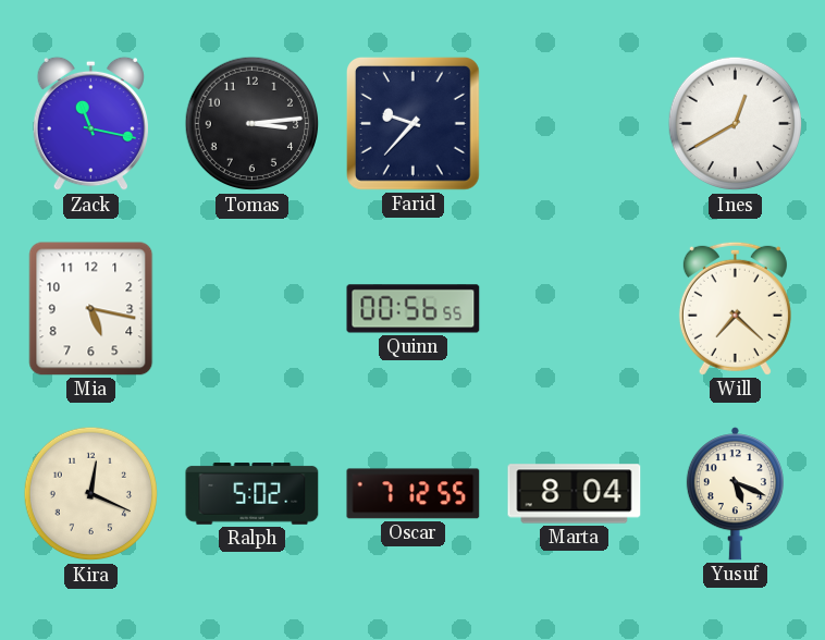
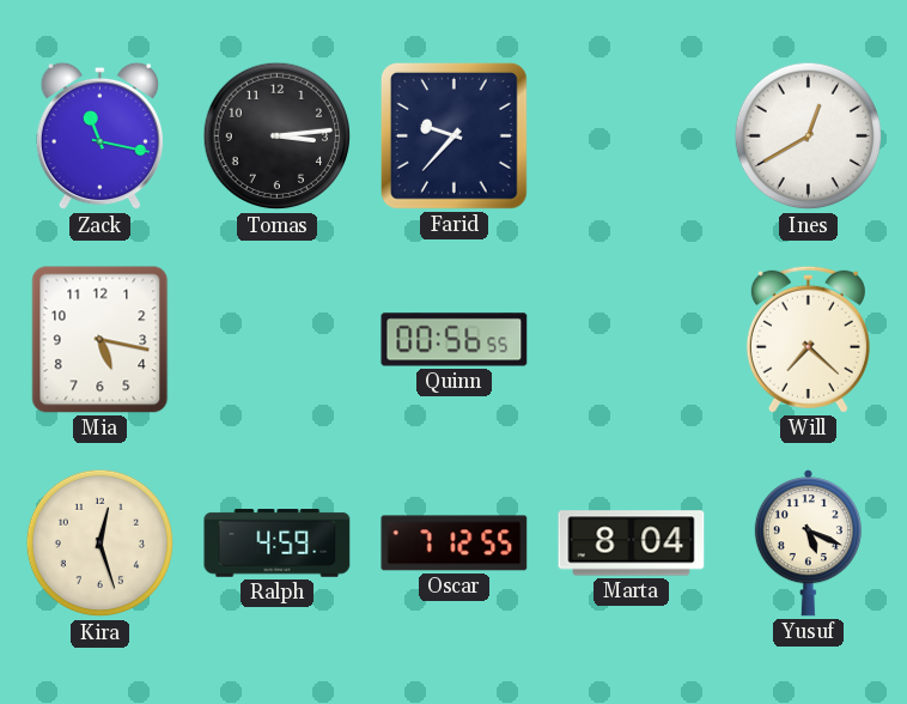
Kira: 12:19 -> 12:27 (101, 544)
Ralph: 5:02 -> 4:59 (278, 544)
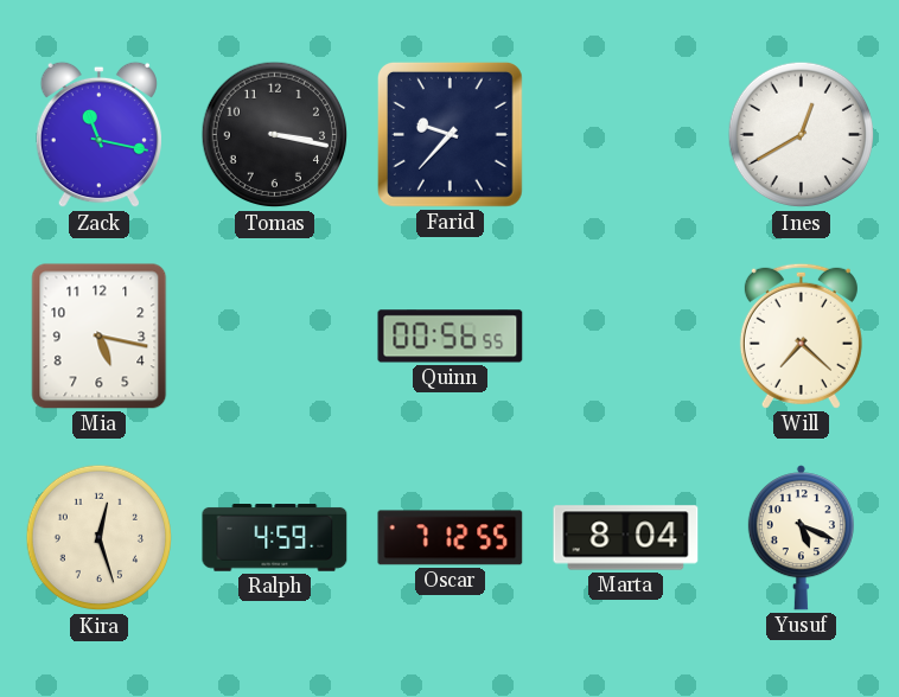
Tomas: 3:14 -> 3:17 (275, 135)
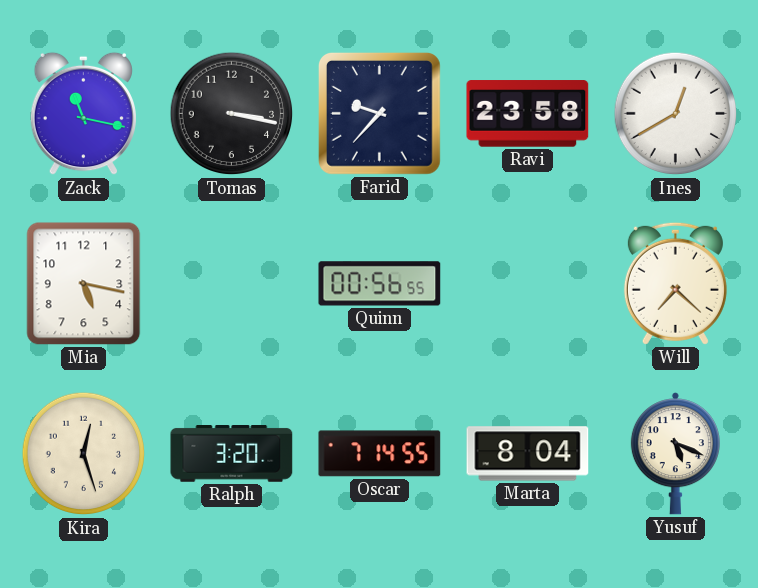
Ravi: none -> 23:58 (528, 114)
Ralph: 4:59 -> 3:20 (232, 454)
Oscar: 7:12 -> 7:14 (380, 454)
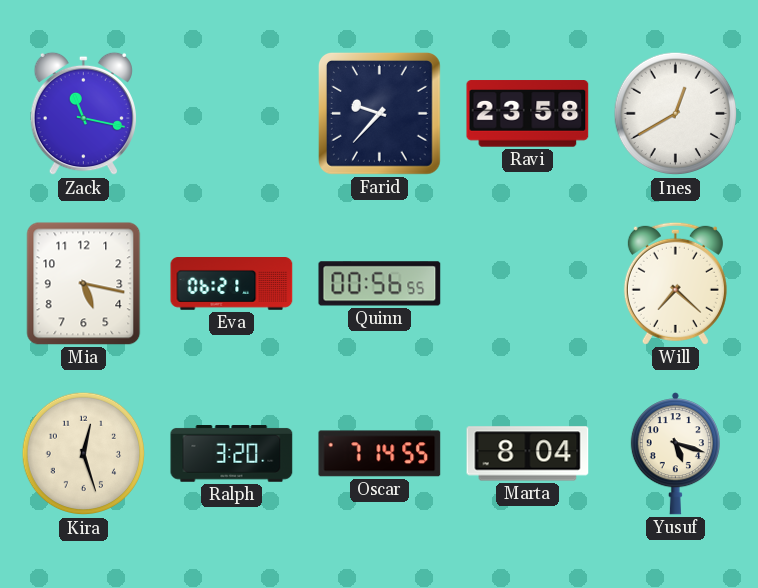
Tomas: 3:17 -> none (232, 114)
Eva: none -> 06:21 (232, 284)
Yusuf: 5:19 -> 5:18 (675, 454)
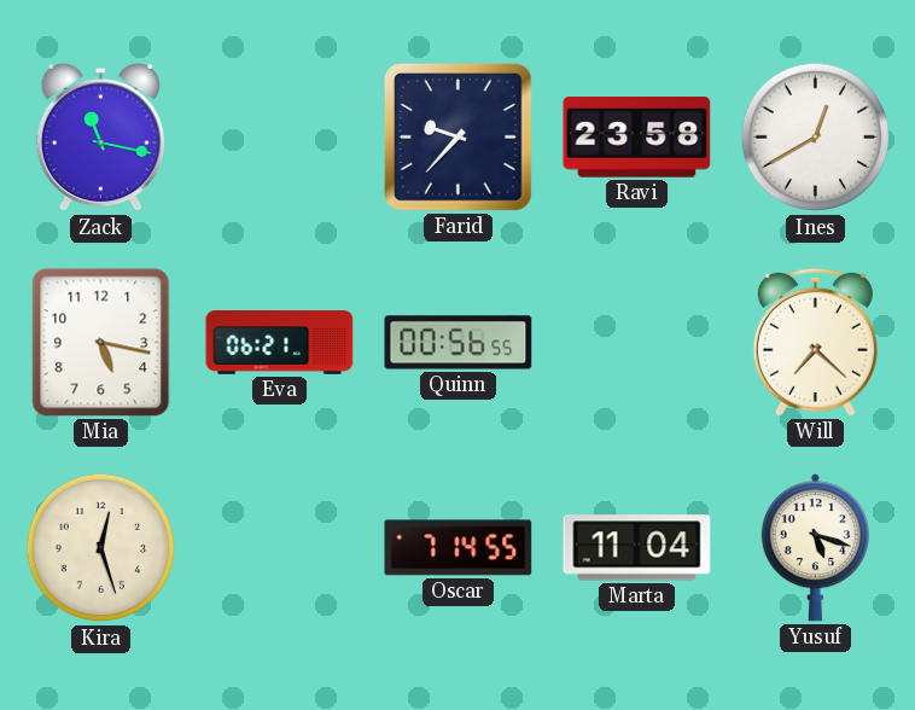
Ralph: 3:20 -> none (232, 454)
Marta: 8:04 -> 11:04 (637, 548)
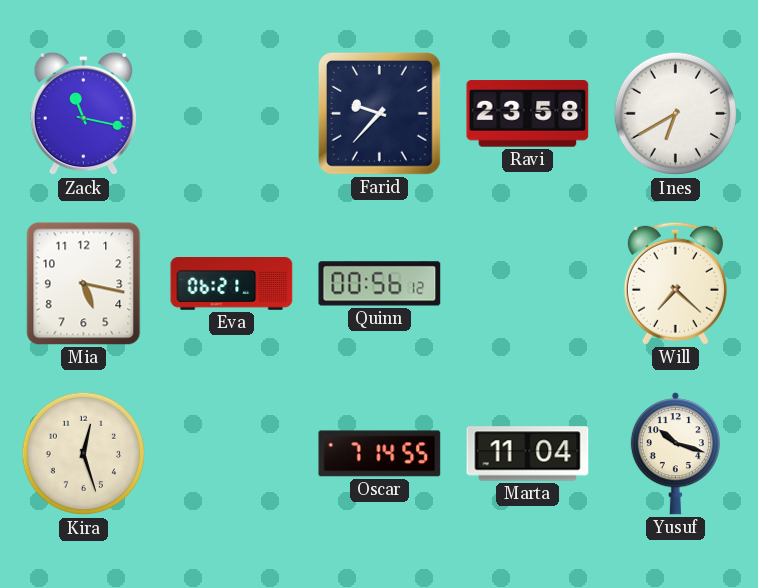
Ines: 12:40 -> 6:40 (676, 114)
Quinn: 00:56:55 -> 00:56:12 (380, 284)
Yusuf: 5:18 -> 10:18 (675, 454)
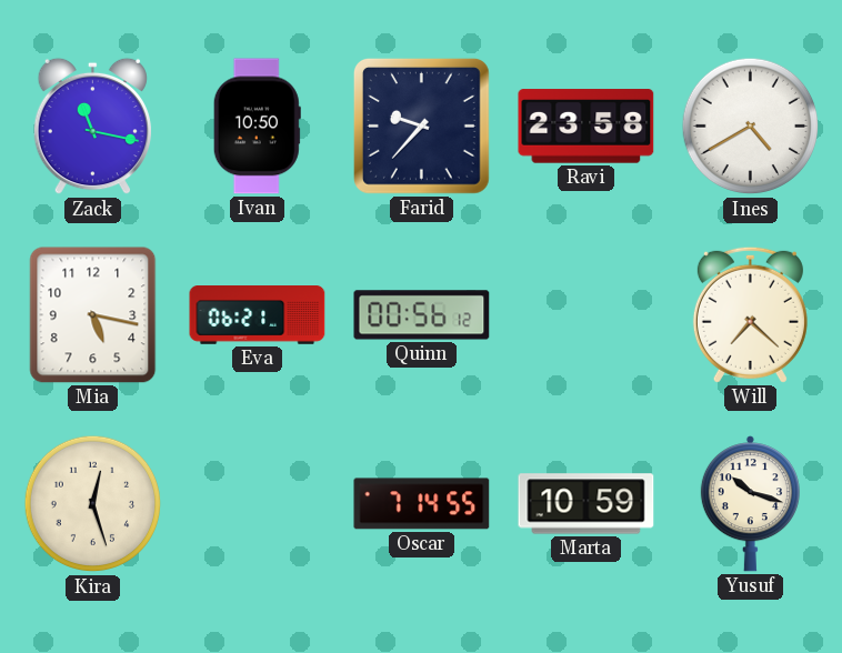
Ivan: none -> 10:50 (257, 127)
Ines: 6:40 -> 4:40 (751, 127)
Marta: 11:04 -> 10:59 (587, 504)
